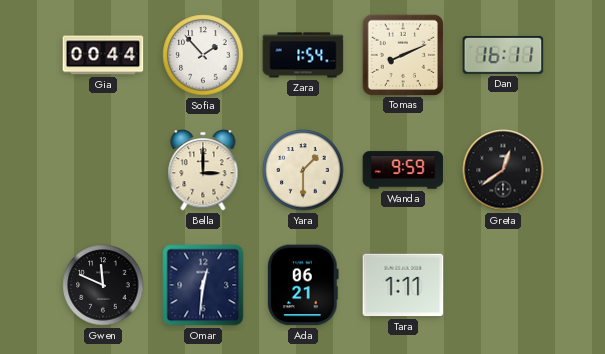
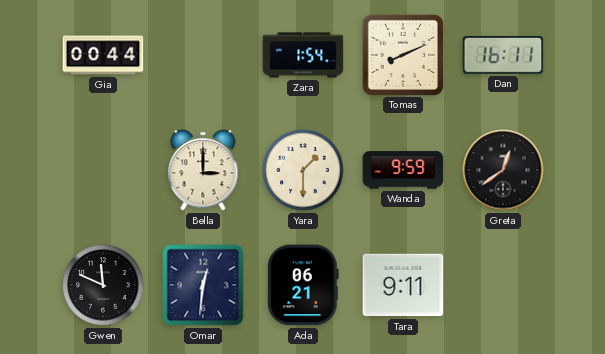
Sofia: 1:53 -> none (203, 55)
Tara: 1:11 -> 9:11 (403, 285)
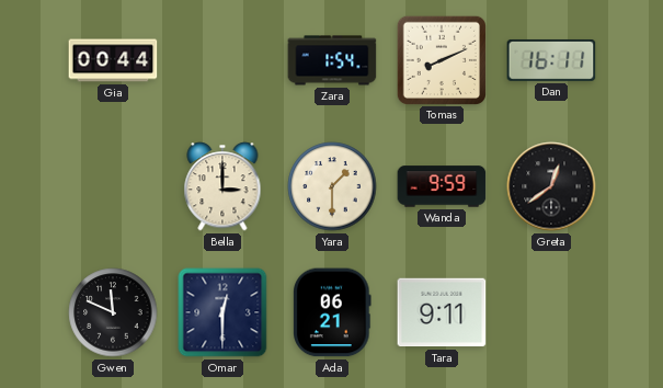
Omar: 12:31 -> 12:30 (222, 312)
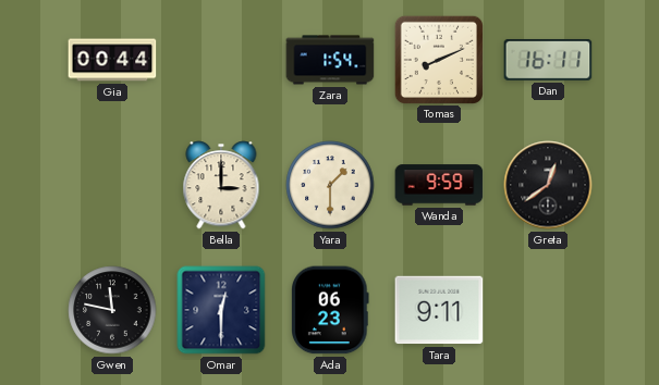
Gwen: 11:49 -> 11:47 (112, 310)
Ada: 06:21 -> 06:23 (330, 310)
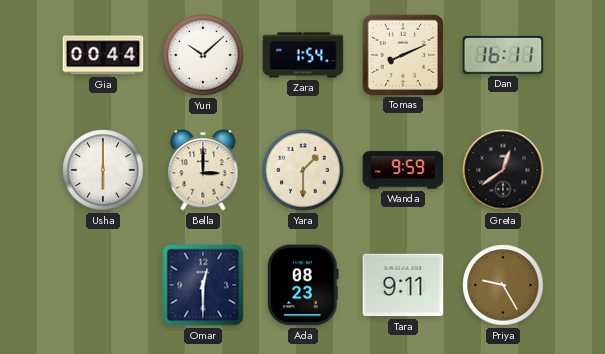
Yuri: none -> 10:08 (203, 55)
Usha: none -> 6:00 (103, 170)
Gwen: 11:47 -> none (112, 310)
Ada: 06:23 -> 08:23 (303, 285)
Priya: none -> 9:25 (503, 285)
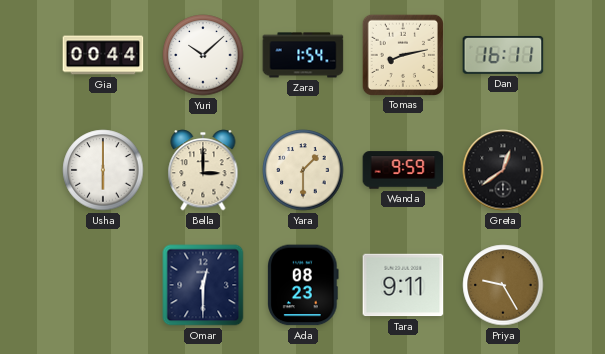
Tomas: 8:11 -> 8:13 (402, 54)
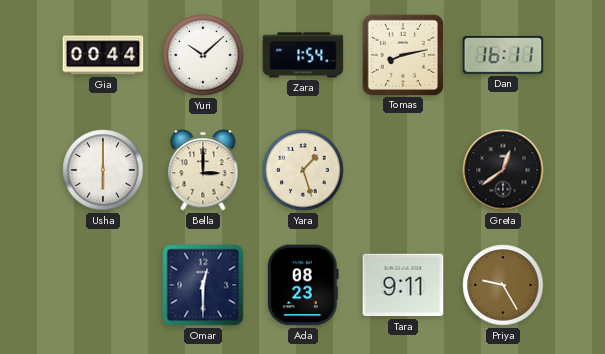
Yara: 1:30 -> 1:27 (303, 170)
Wanda: 9:59 -> none (403, 170)
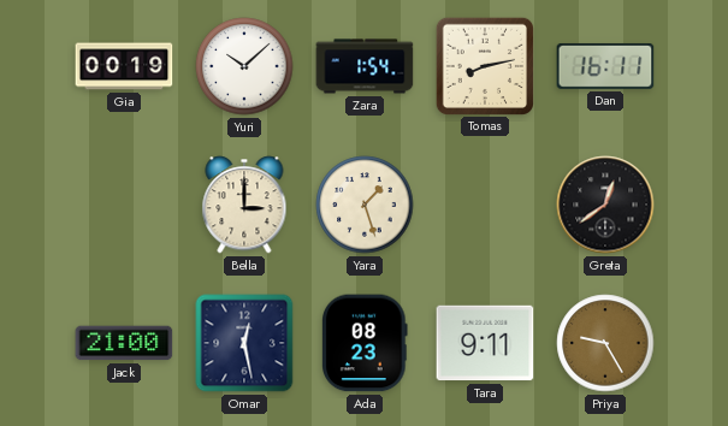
Gia: 00:44 -> 00:19 (124, 66)
Usha: 6:00 -> none (103, 170)
Jack: none -> 21:00 (124, 343)
Omar: 12:30 -> 12:28 (244, 343)
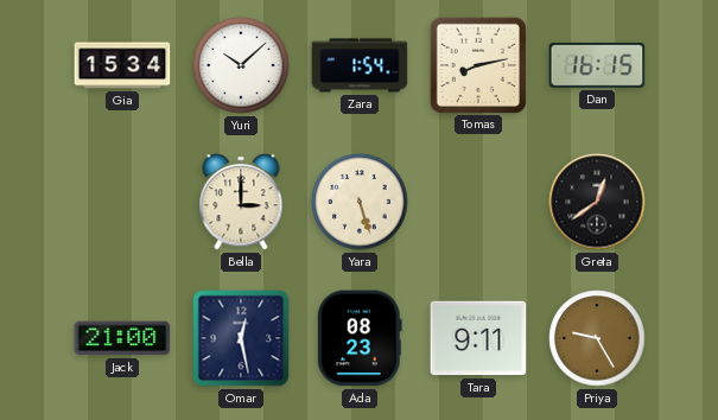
Gia: 00:19 -> 15:34 (122, 65)
Dan: 16:11 -> 16:15 (597, 65)
Yara: 1:27 -> 5:27 (360, 202)
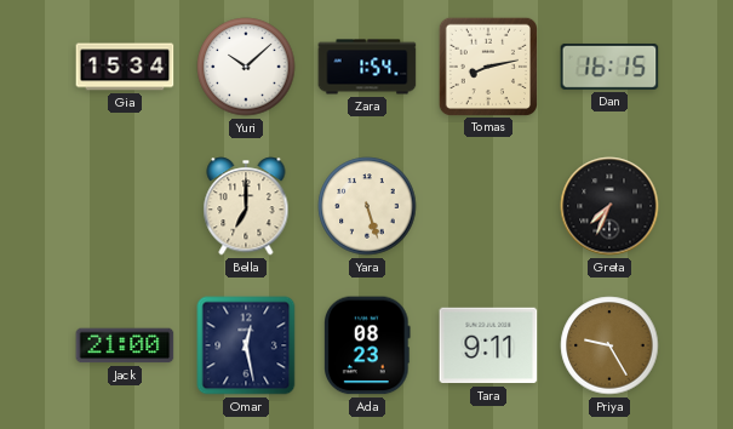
Bella: 3:00 -> 7:00 (246, 206)
Greta: 12:39 -> 7:34 (609, 206)
